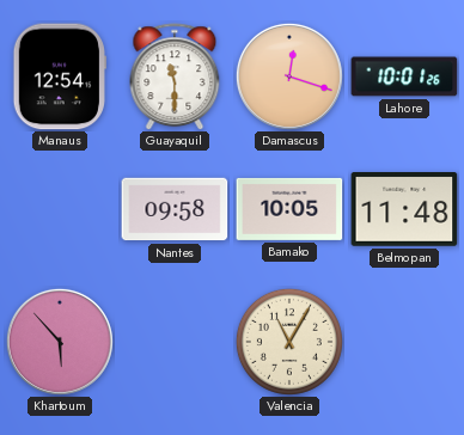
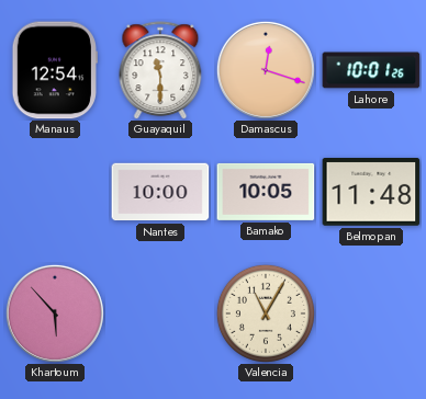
Nantes: 09:58 -> 10:00 (160, 192)
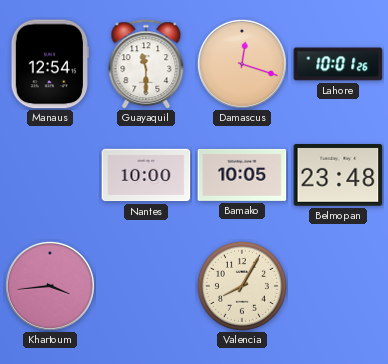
Belmopan: 11:48 -> 23:48 (338, 175)
Khartoum: 5:53 -> 3:44 (50, 286)
Valencia: 11:05 -> 8:05 (242, 286)
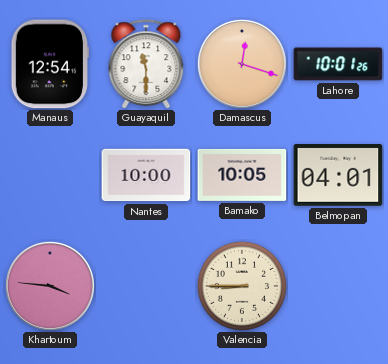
Belmopan: 23:48 -> 04:01 (338, 175)
Khartoum: 3:44 -> 3:46 (50, 286)
Valencia: 8:05 -> 8:45 (242, 286)
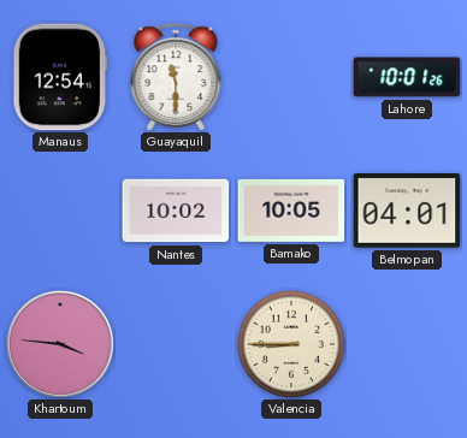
Damascus: 12:18 -> none (242, 64)
Nantes: 10:00 -> 10:02 (176, 211)
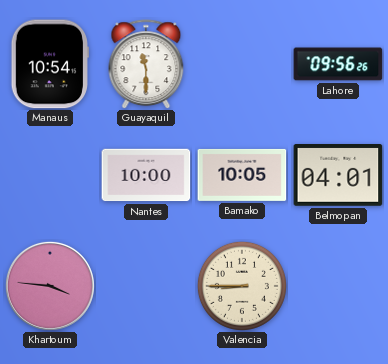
Manaus: 12:54 -> 10:54 (50, 64)
Lahore: 10:01 -> 09:56 (338, 64)
Nantes: 10:02 -> 10:00 (146, 175)
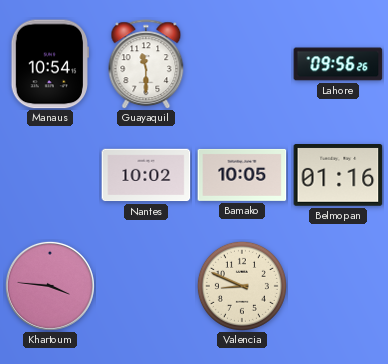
Nantes: 10:00 -> 10:02 (146, 175)
Belmopan: 04:01 -> 01:16 (338, 175)
Valencia: 8:45 -> 8:49 (242, 286)
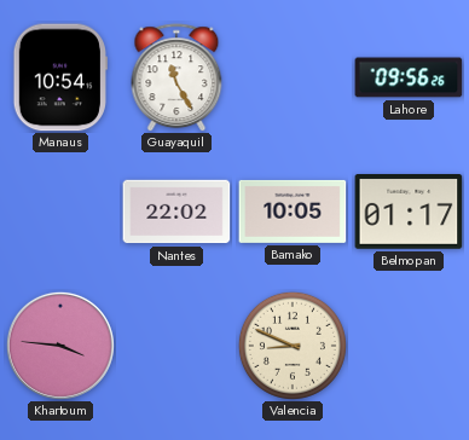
Guayaquil: 11:30 -> 11:25 (176, 77)
Nantes: 10:02 -> 22:02 (176, 212)
Belmopan: 01:16 -> 01:17 (409, 212)
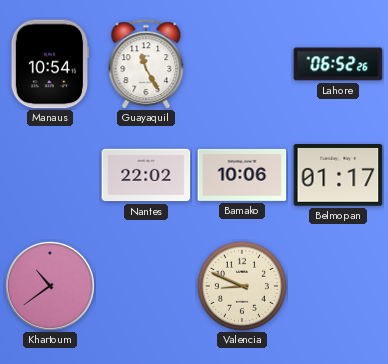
Lahore: 09:56 -> 06:52 (338, 64)
Bamako: 10:05 -> 10:06 (242, 175)
Khartoum: 3:46 -> 10:39 (50, 286)
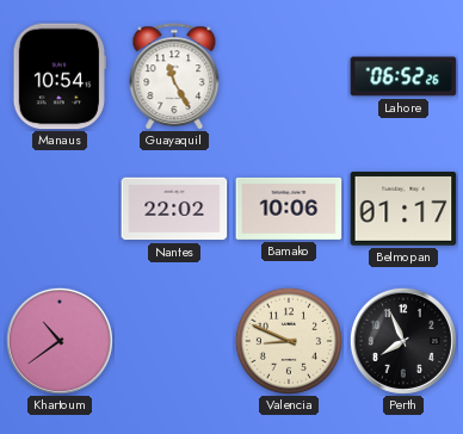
Perth: none -> 7:56 (403, 341)
